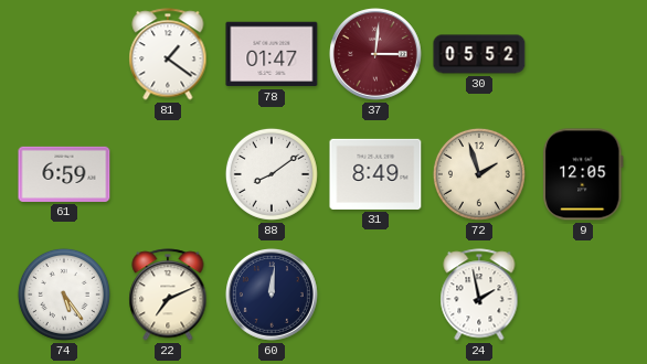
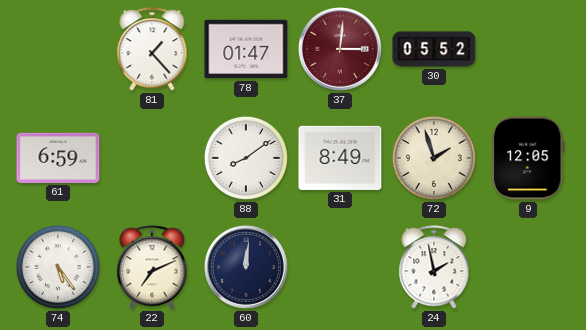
81: 1:21 -> 1:23 (152, 49)
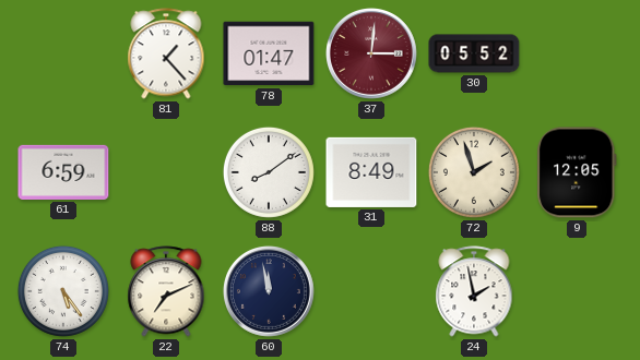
60: 12:01 -> 11:58 (270, 292)
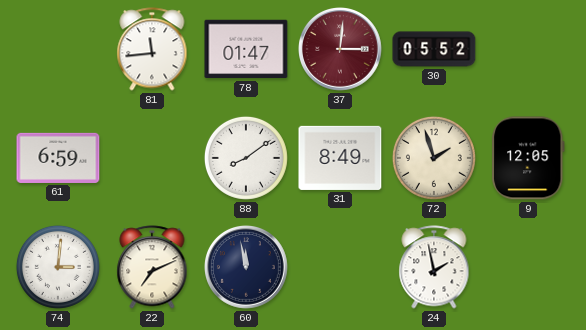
81: 1:23 -> 11:44 (152, 49)
74: 5:24 -> 3:01 (58, 267)
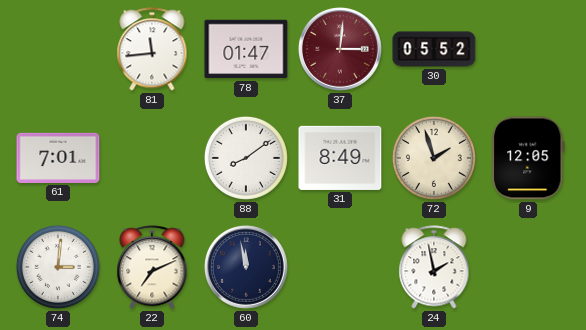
61: 6:59 -> 7:01 (58, 158)
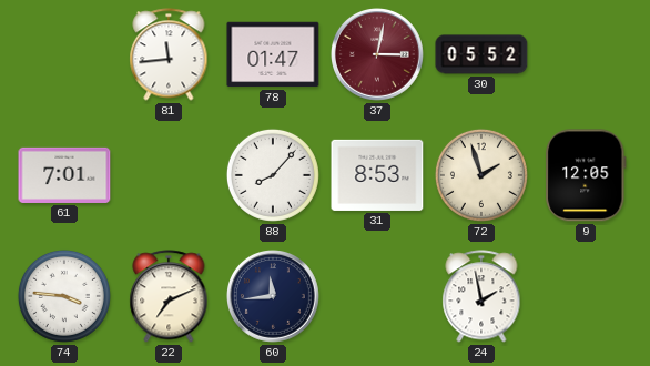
37: 3:01 -> 3:02 (378, 55)
88: 8:09 -> 8:07 (273, 175)
31: 8:49 -> 8:53 (377, 175)
74: 3:01 -> 3:46 (64, 296)
60: 11:58 -> 11:44 (274, 297)
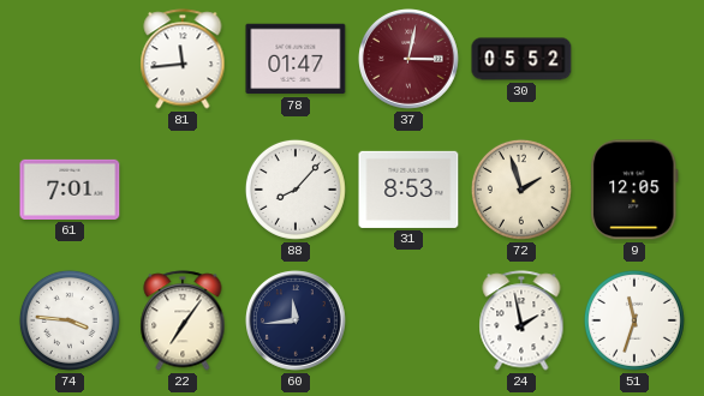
22: 7:11 -> 7:06 (183, 320)
51: none -> 11:33 (634, 320)
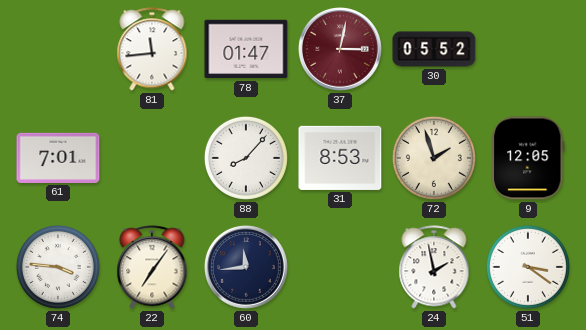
51: 11:33 -> 3:21 (528, 267)
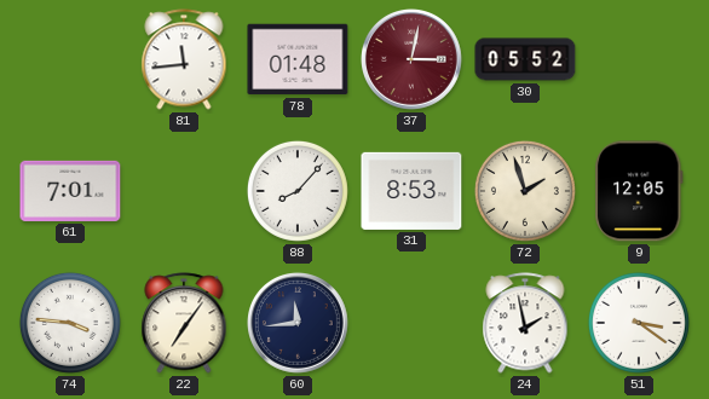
78: 01:47 -> 01:48 (298, 59)
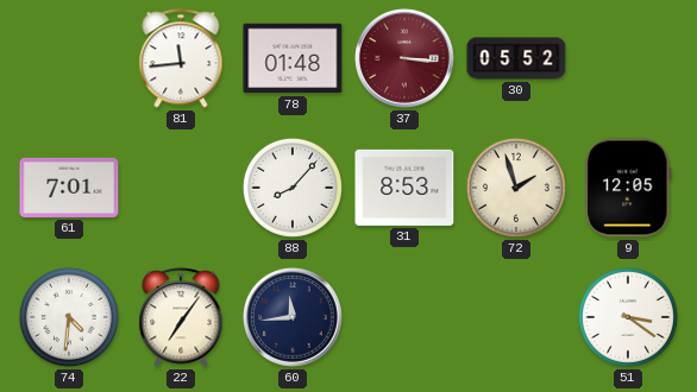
37: 3:02 -> 3:16 (406, 59)
74: 3:46 -> 4:31 (69, 317)
24: 1:58 -> none (525, 323)
